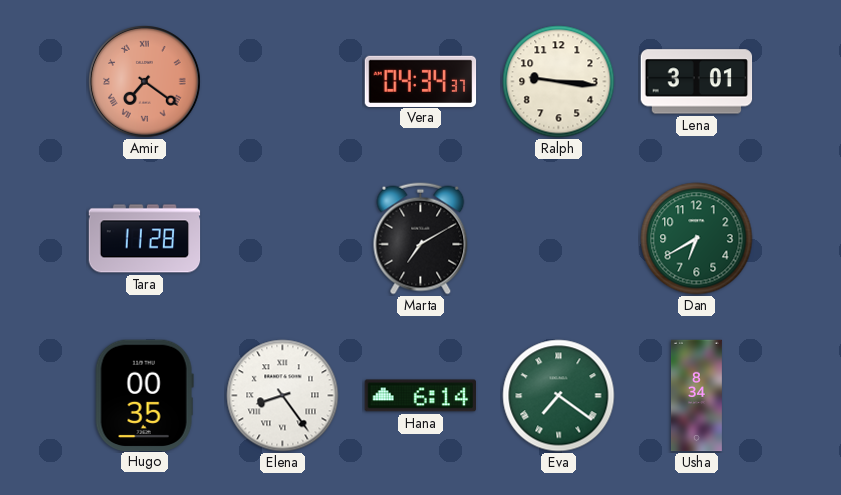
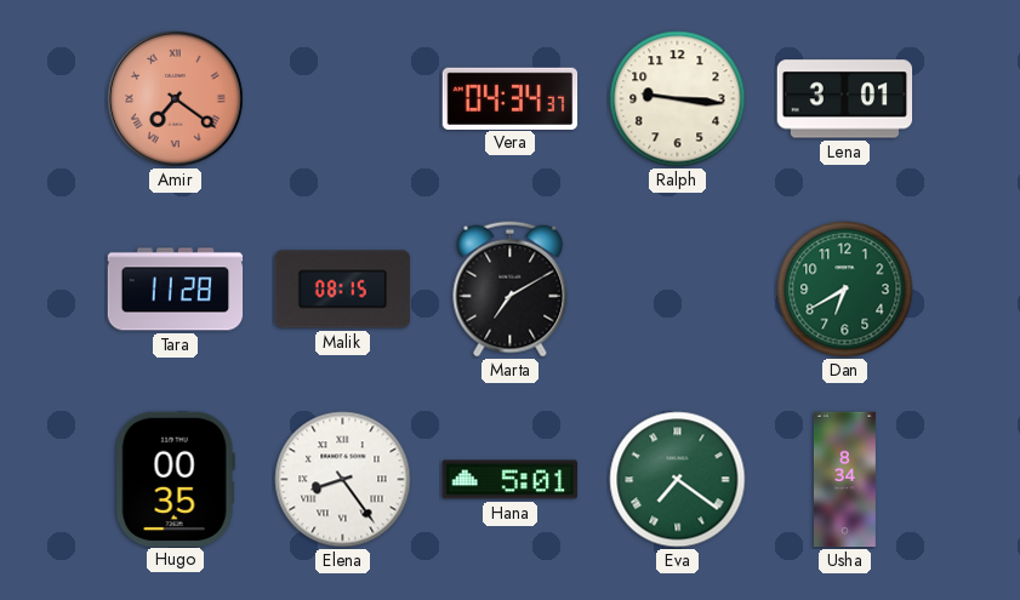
Malik: none -> 08:15 (343, 290)
Hana: 6:14 -> 5:01 (509, 480)
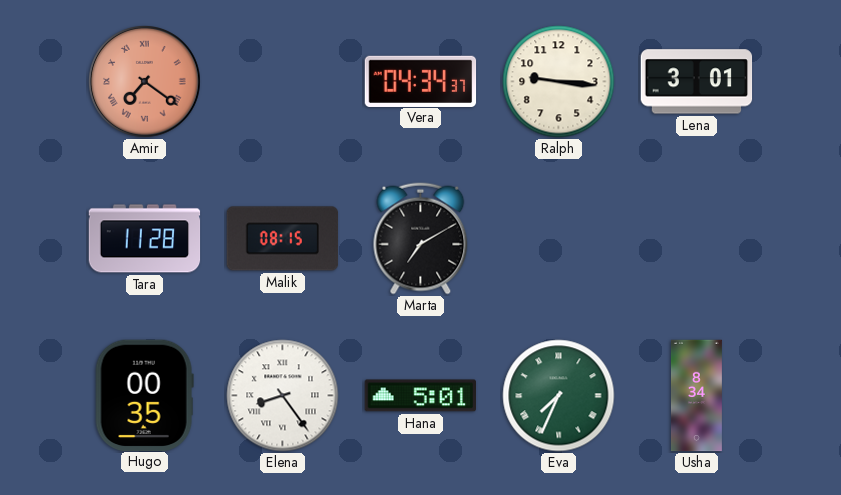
Dan: 6:40 -> none (845, 290)
Eva: 7:21 -> 7:34 (559, 396)
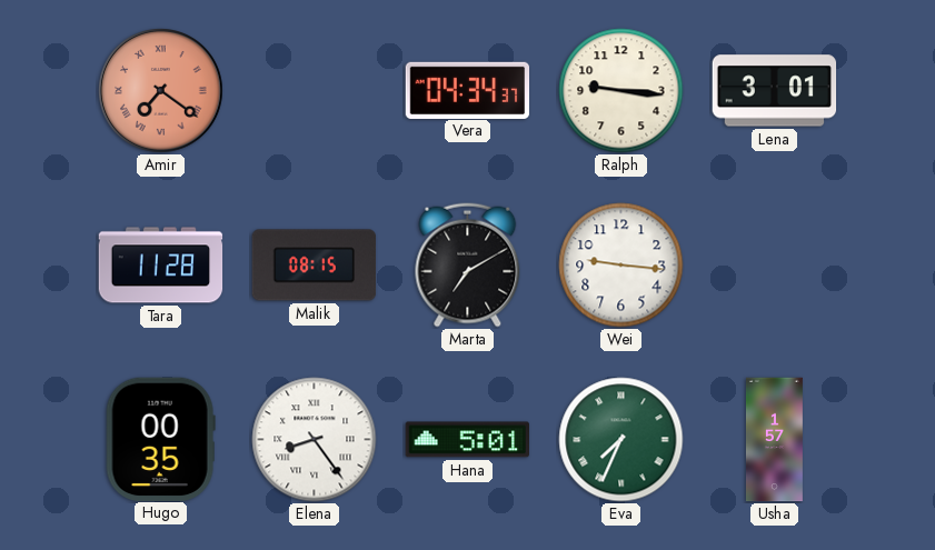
Wei: none -> 9:16 (621, 266)
Usha: 8:34 -> 1:57 (774, 440)
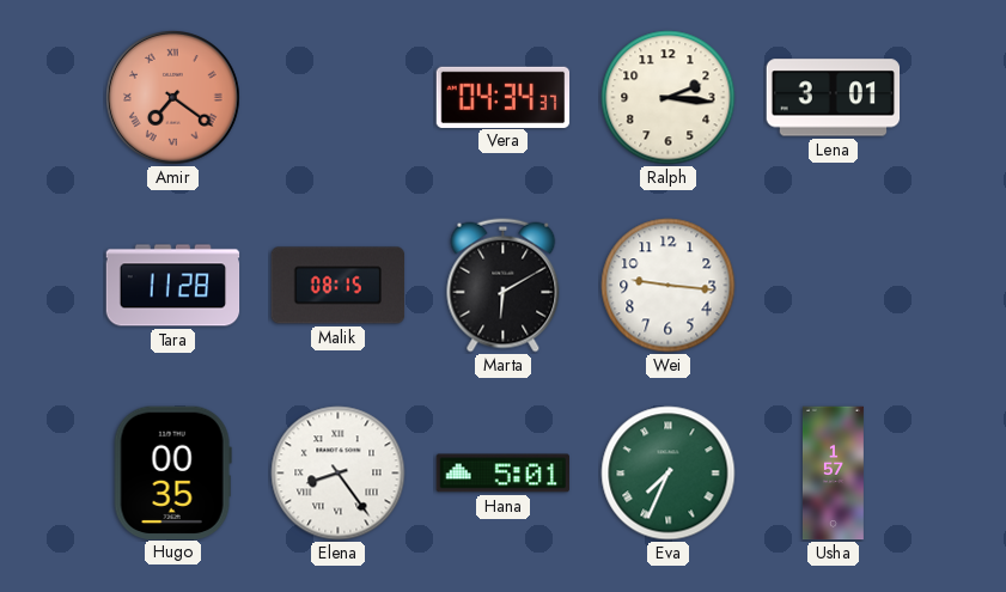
Ralph: 9:16 -> 2:16 (669, 98)
Marta: 7:10 -> 6:10 (504, 286)
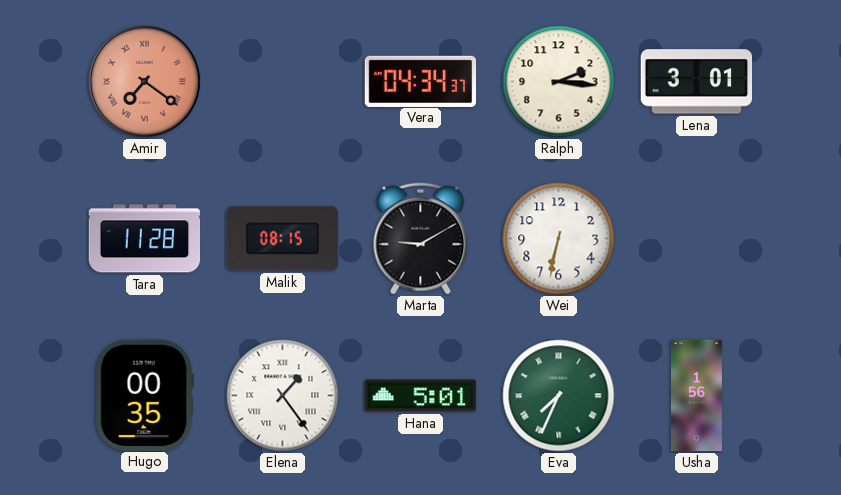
Marta: 6:10 -> 9:10 (421, 239)
Wei: 9:16 -> 6:32 (559, 239)
Elena: 8:24 -> 1:24 (283, 396)
Usha: 1:57 -> 1:56 (696, 396)
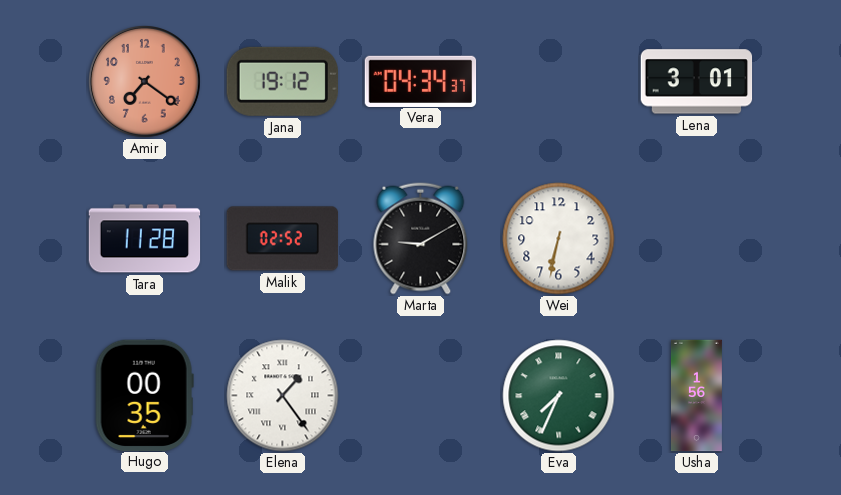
Amir numerals: Roman -> Arabic (145, 82)
Jana: none -> 19:12 (282, 81)
Ralph: 2:16 -> none (559, 82)
Malik: 08:15 -> 02:52 (283, 239)
Hana: 5:01 -> none (420, 396)
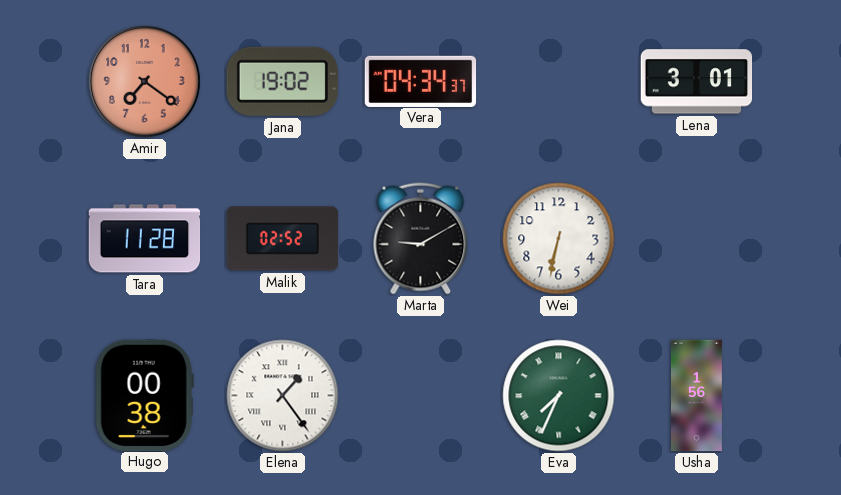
Jana: 19:12 -> 19:02 (282, 81)
Hugo: 00:35 -> 00:38 (144, 395)
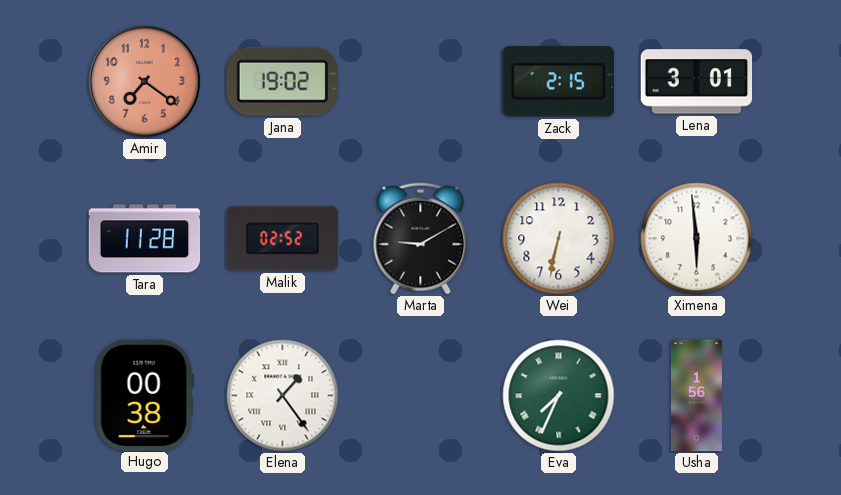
Vera: 04:34 -> none (421, 81)
Zack: none -> 2:15 (558, 82)
Ximena: none -> 5:59 (697, 239)
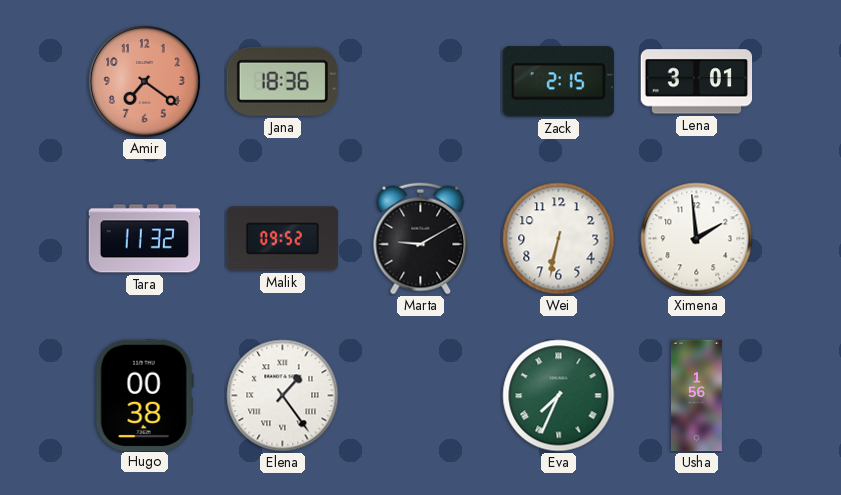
Jana: 19:02 -> 18:36 (282, 81)
Tara: 11:28 -> 11:32 (145, 239)
Malik: 02:52 -> 09:52 (283, 239)
Ximena: 5:59 -> 1:59 (697, 239)
